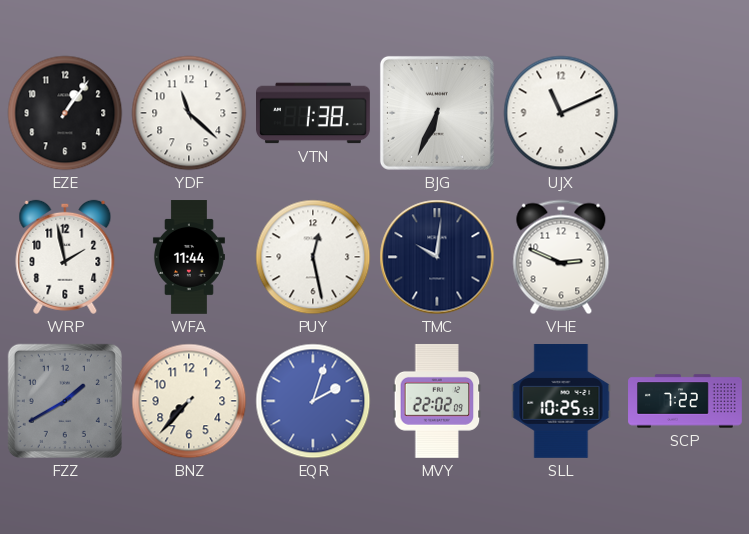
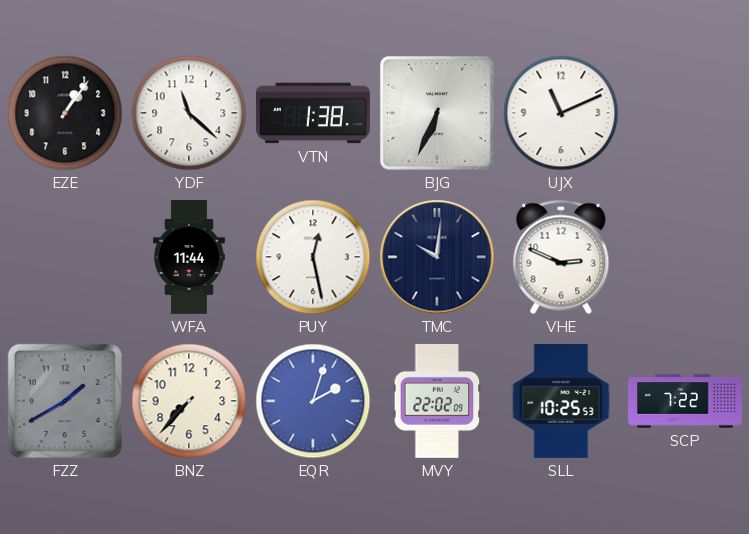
WRP: 1:58 -> none (65, 257)
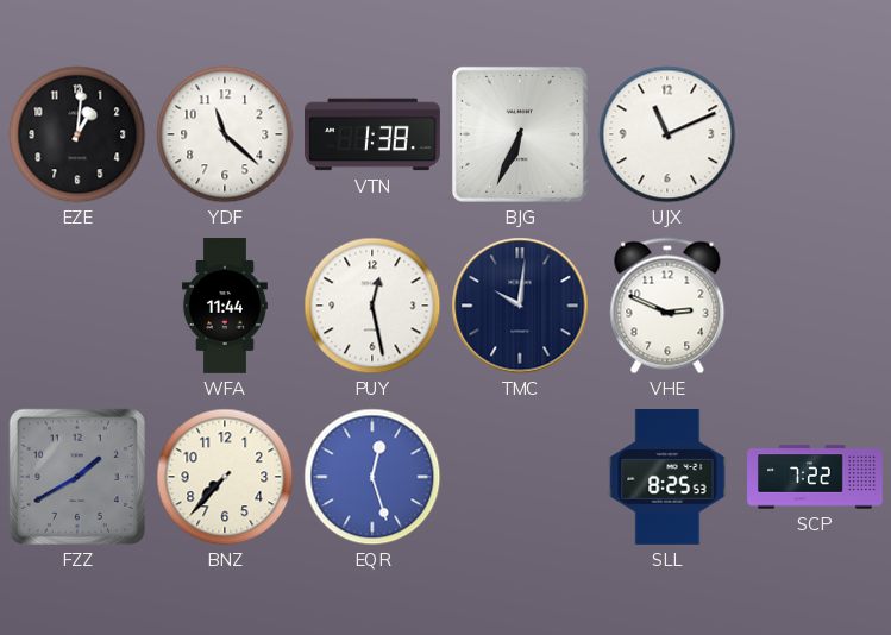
EZE: 1:06 -> 1:01 (77, 134)
EQR: 2:03 -> 12:27 (372, 477)
MVY: 22:02 -> none (437, 401)
SLL: 10:25 -> 8:25 (667, 478)
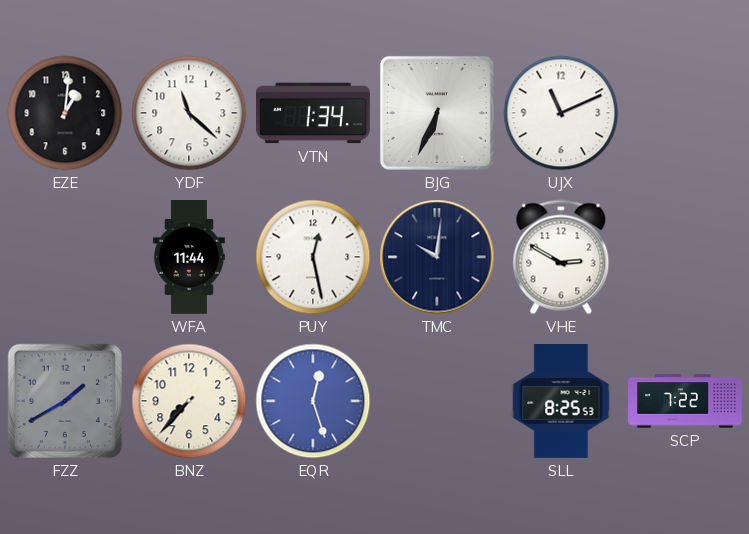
VTN: 1:38 -> 1:34 (314, 113)
VHE: 2:49 -> 2:50 (561, 257)
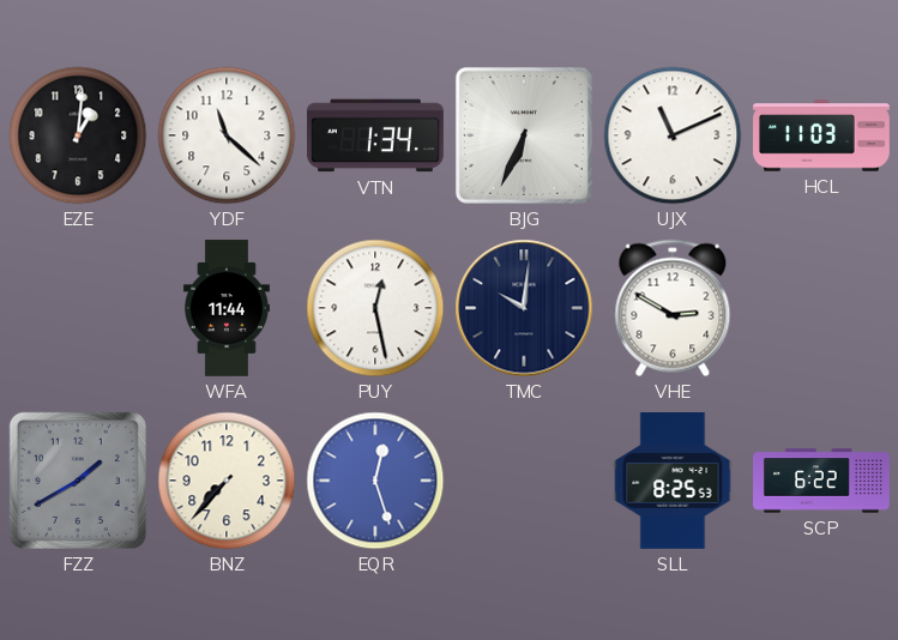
HCL: none -> 11:03 (822, 135)
SCP: 7:22 -> 6:22 (821, 481)
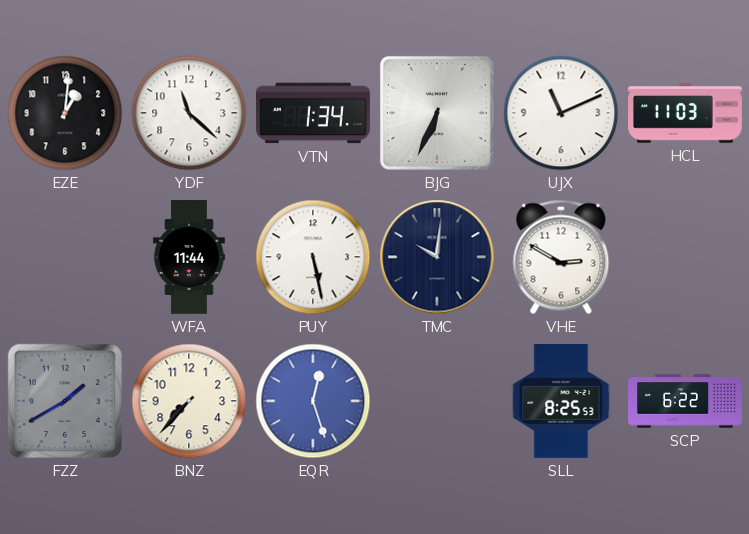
PUY: 12:28 -> 5:28 (313, 257)
